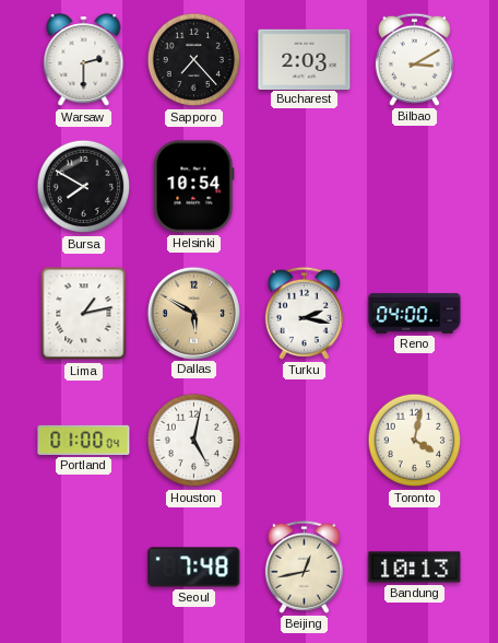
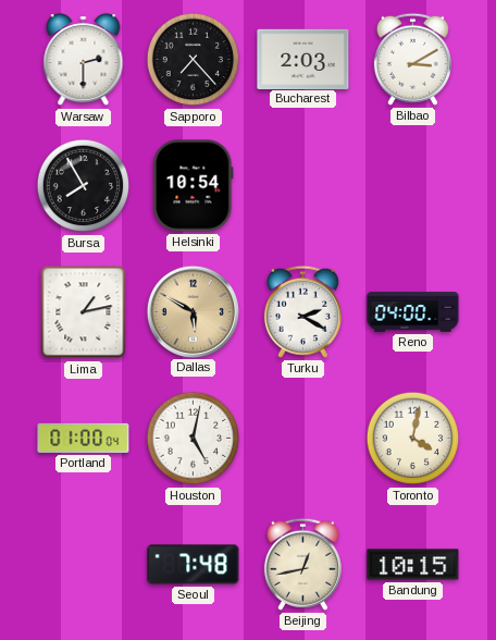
Bursa: 7:50 -> 7:55 (84, 186)
Turku: 2:17 -> 2:20 (302, 311)
Bandung: 10:13 -> 10:15 (413, 565)
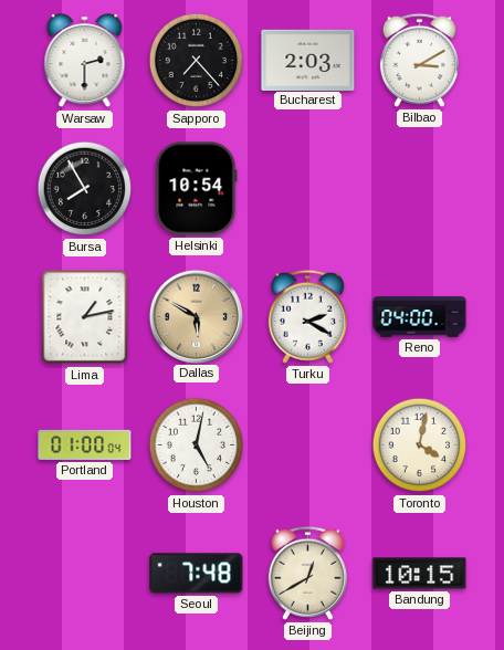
Beijing: 12:43 -> 12:40 (307, 573)
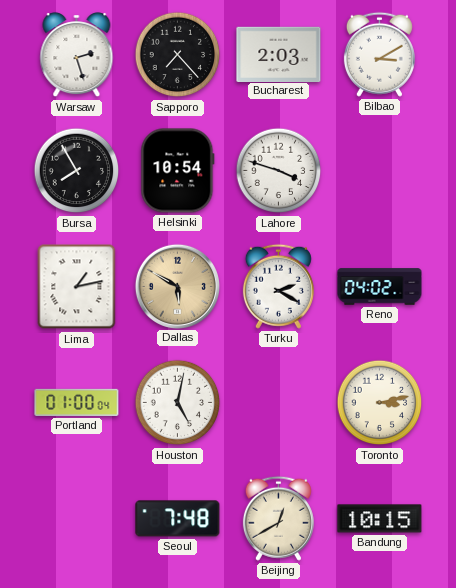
Warsaw: 2:30 -> 2:27 (77, 55)
Lahore: none -> 3:48 (279, 171)
Reno: 04:00 -> 04:02 (380, 287)
Toronto: 4:02 -> 3:13 (380, 403)
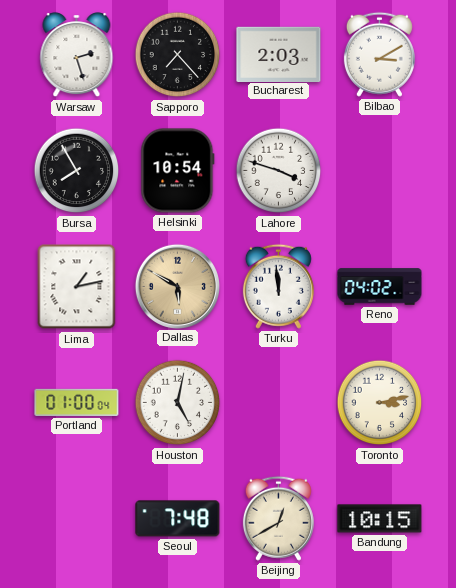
Turku: 2:20 -> 11:59 (278, 286)
